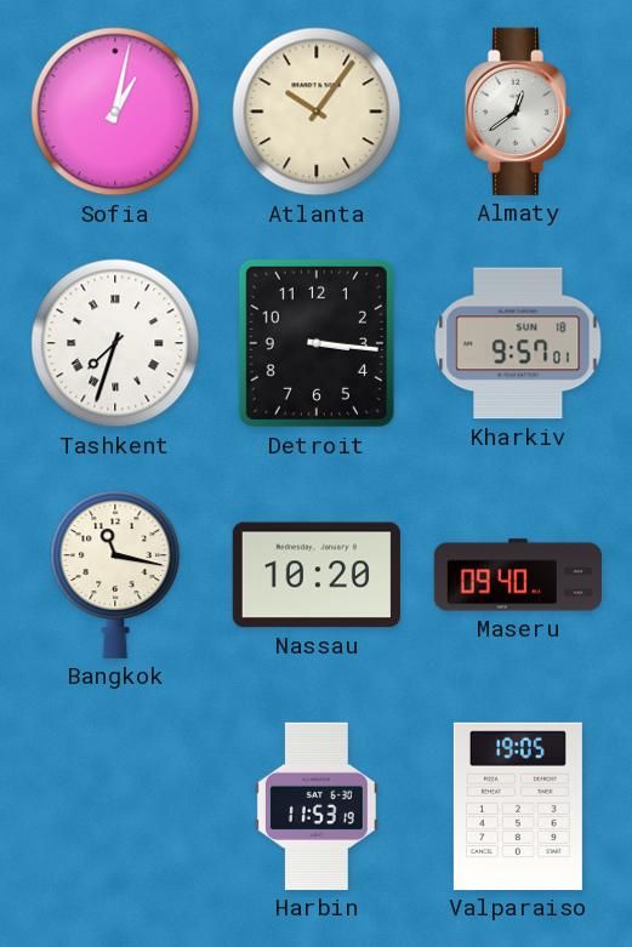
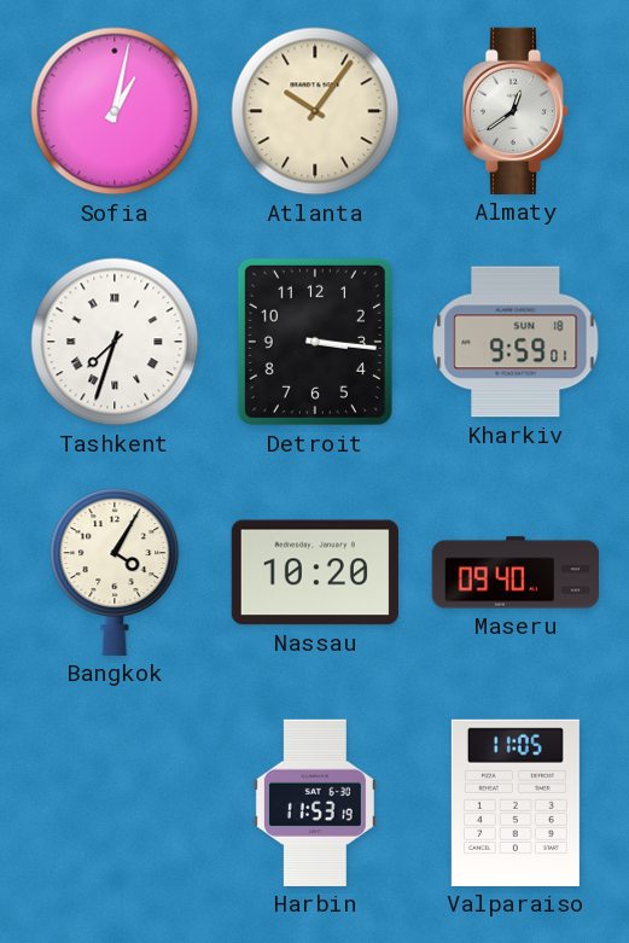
Kharkiv: 9:57 -> 9:59 (516, 342)
Bangkok: 11:17 -> 4:05 (115, 572)
Valparaiso: 19:05 -> 11:05 (516, 803)
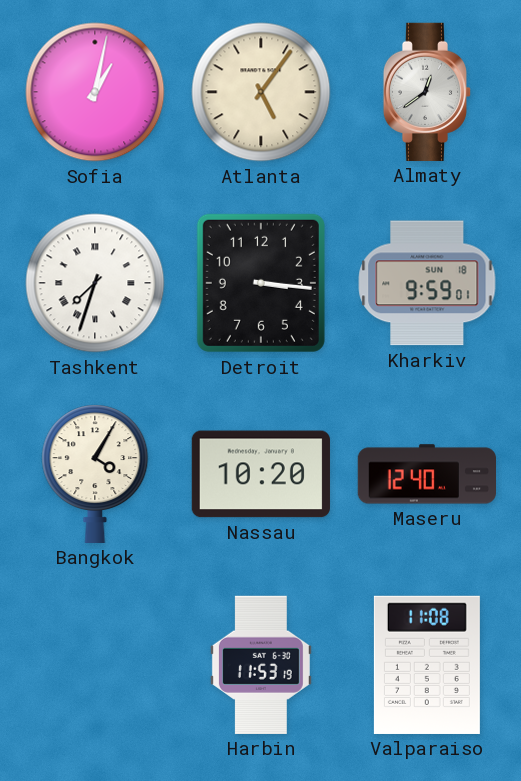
Atlanta: 10:06 -> 5:06 (261, 92)
Maseru: 09:40 -> 12:40 (426, 474)
Valparaiso: 11:05 -> 11:08 (427, 665)
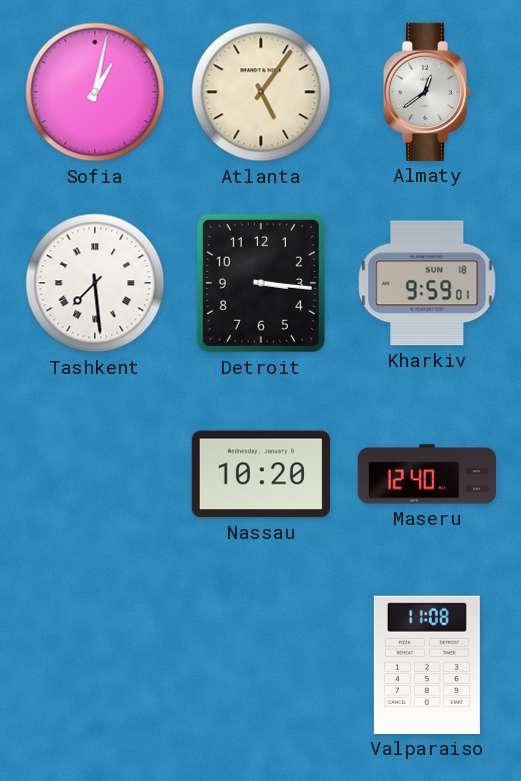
Tashkent: 7:33 -> 7:29 (95, 283)
Bangkok: 4:05 -> none (95, 474)
Harbin: 11:53 -> none (261, 665)
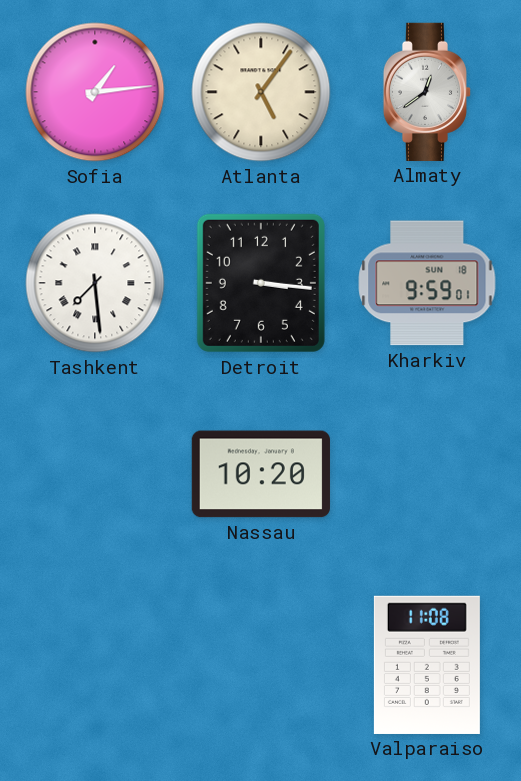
Sofia: 1:02 -> 1:14 (95, 92)
Maseru: 12:40 -> none (426, 474)
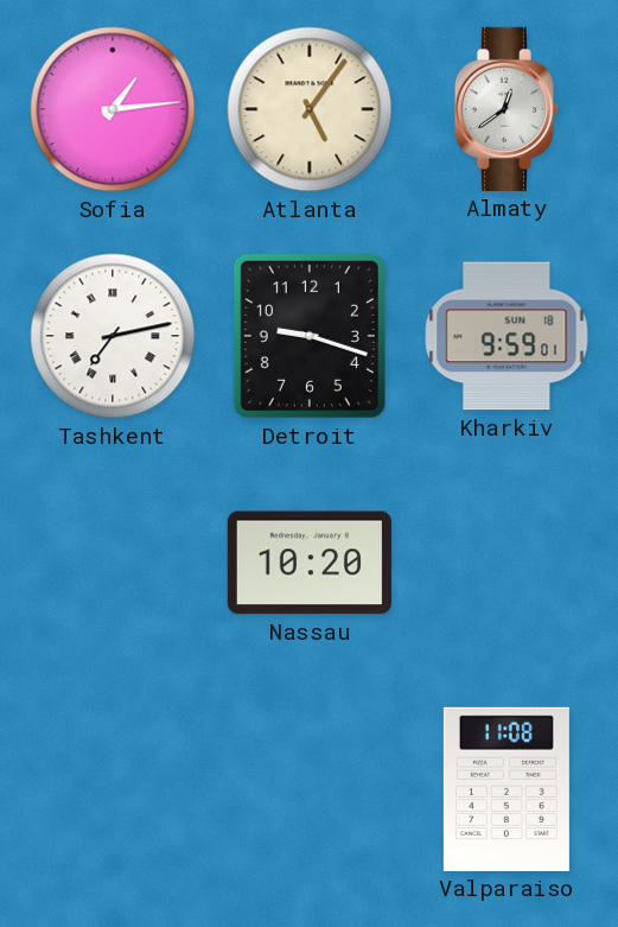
Tashkent: 7:29 -> 7:13 (113, 336)
Detroit: 3:16 -> 9:18 (310, 336)
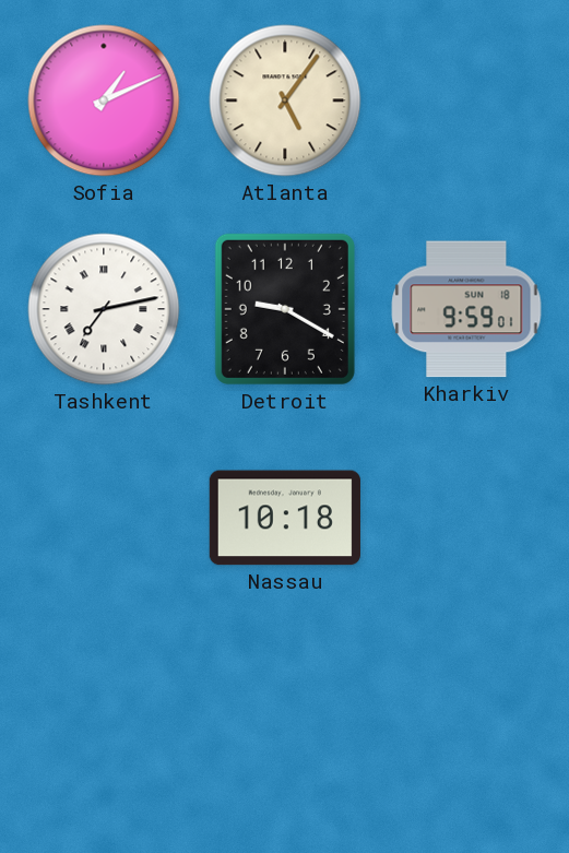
Sofia: 1:14 -> 1:11 (104, 100)
Almaty: 12:39 -> none (506, 109)
Detroit: 9:18 -> 9:20 (285, 309)
Nassau: 10:20 -> 10:18 (285, 518)
Valparaiso: 11:08 -> none (506, 789)
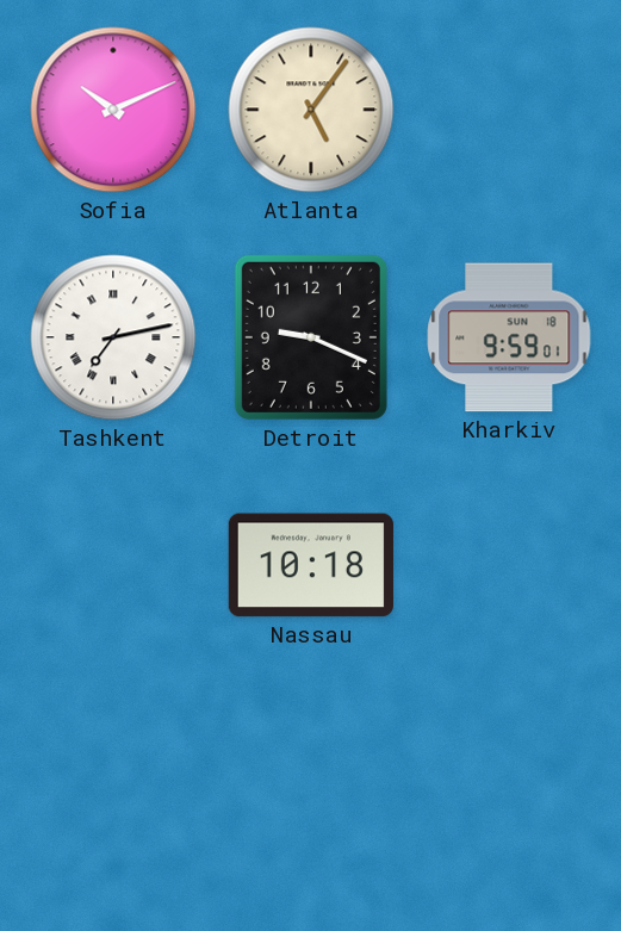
Sofia: 1:11 -> 10:11 (113, 110)
Detroit: 9:20 -> 9:19 (311, 337)
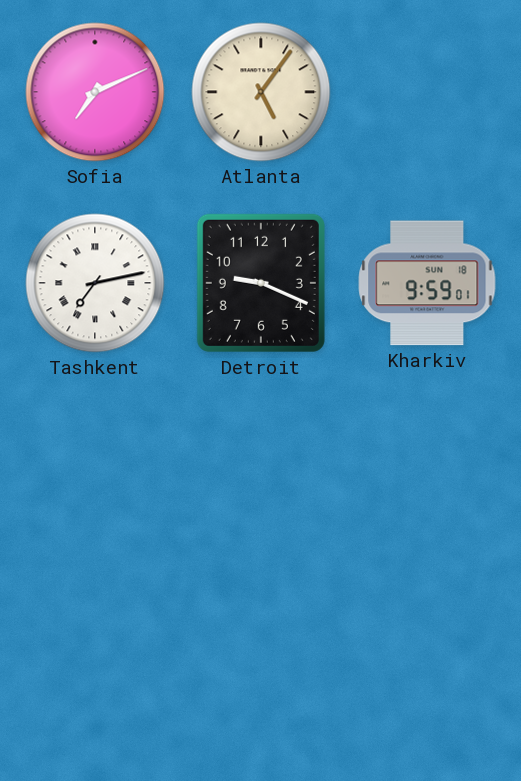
Sofia: 10:11 -> 7:11 (95, 92)
Nassau: 10:18 -> none (311, 565)
